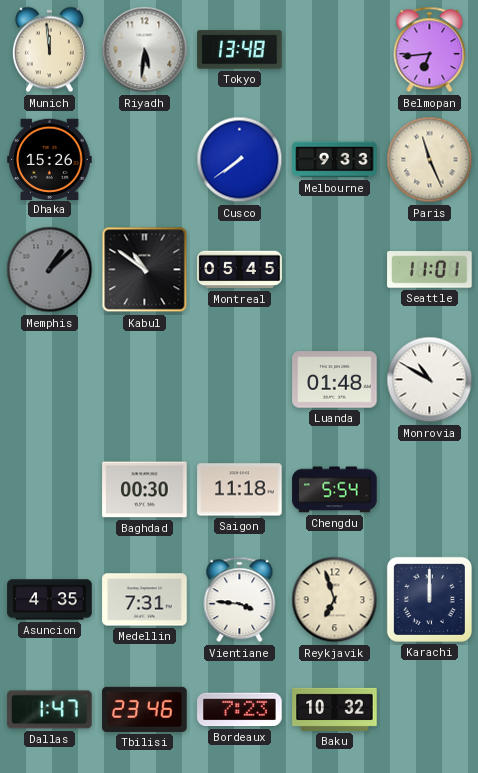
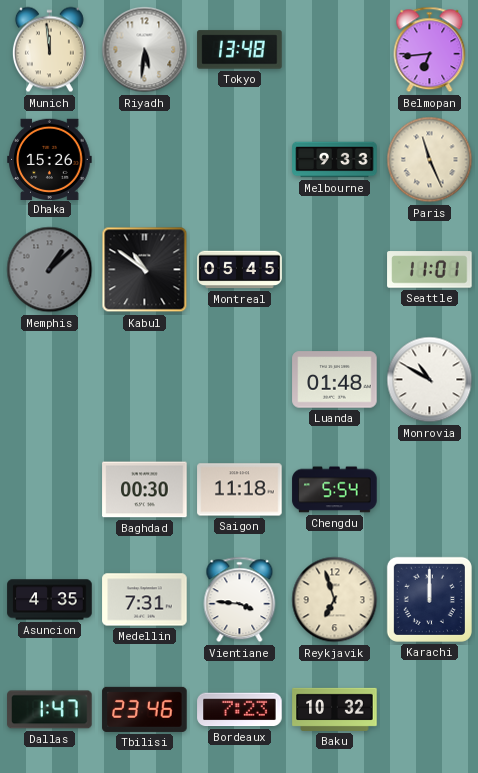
Cusco: 7:39 -> none (240, 160)
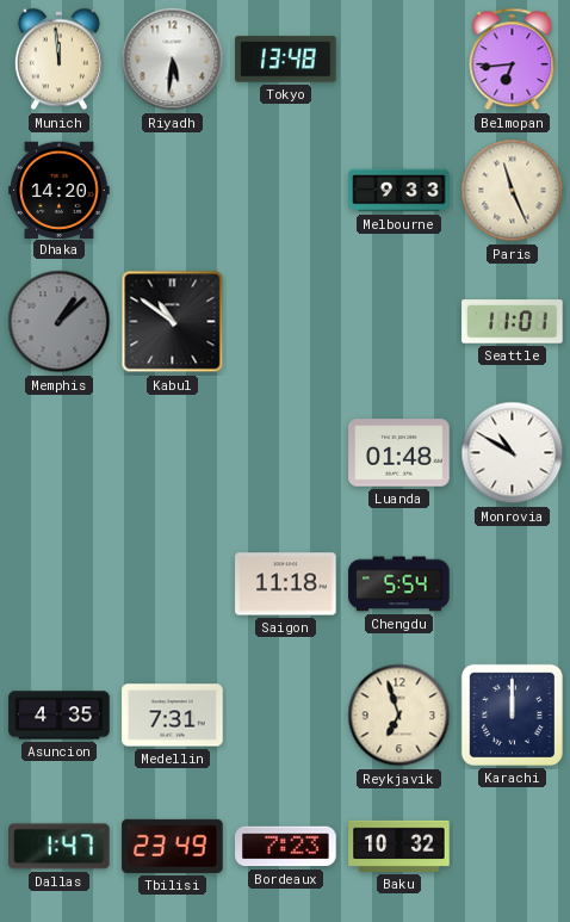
Dhaka: 15:26 -> 14:20 (60, 190)
Montreal: 05:45 -> none (240, 270)
Baghdad: 00:30 -> none (145, 490)
Vientiane: 3:46 -> none (240, 600)
Tbilisi: 23:46 -> 23:49 (173, 846)
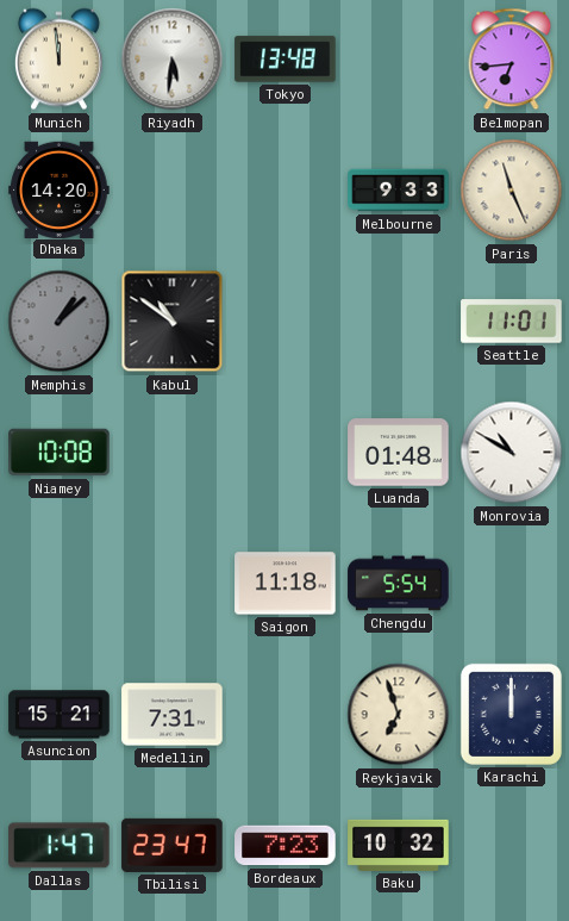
Niamey: none -> 10:08 (60, 453)
Asuncion: 4:35 -> 15:21 (60, 715)
Tbilisi: 23:49 -> 23:47 (173, 845)
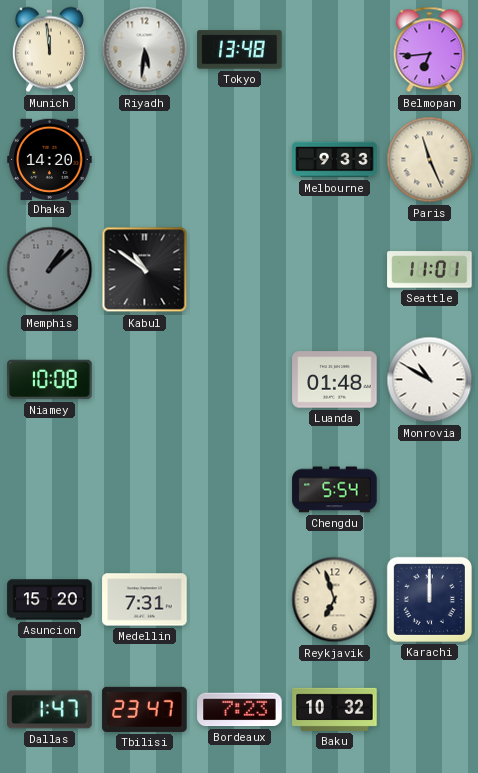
Saigon: 11:18 -> none (286, 584)
Asuncion: 15:21 -> 15:20 (50, 600)
